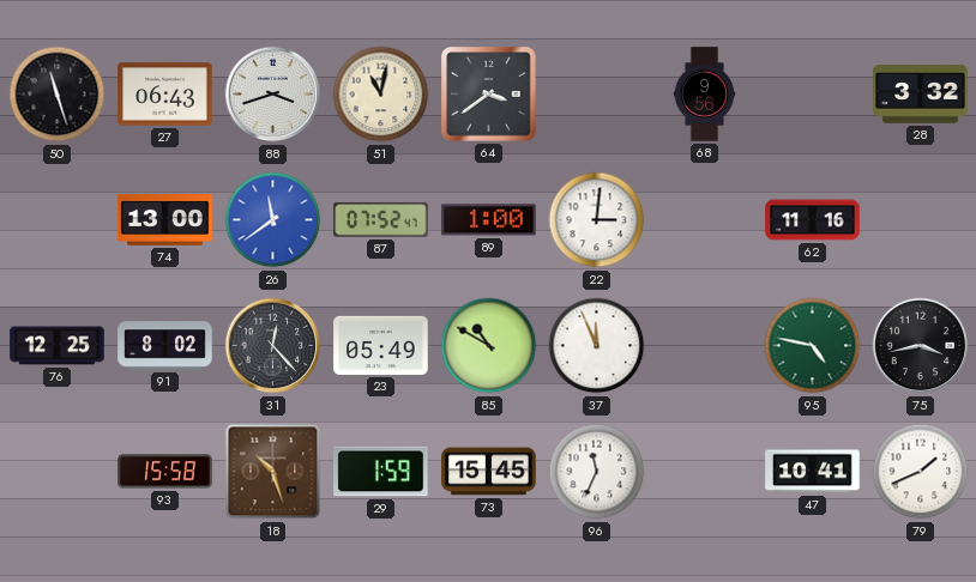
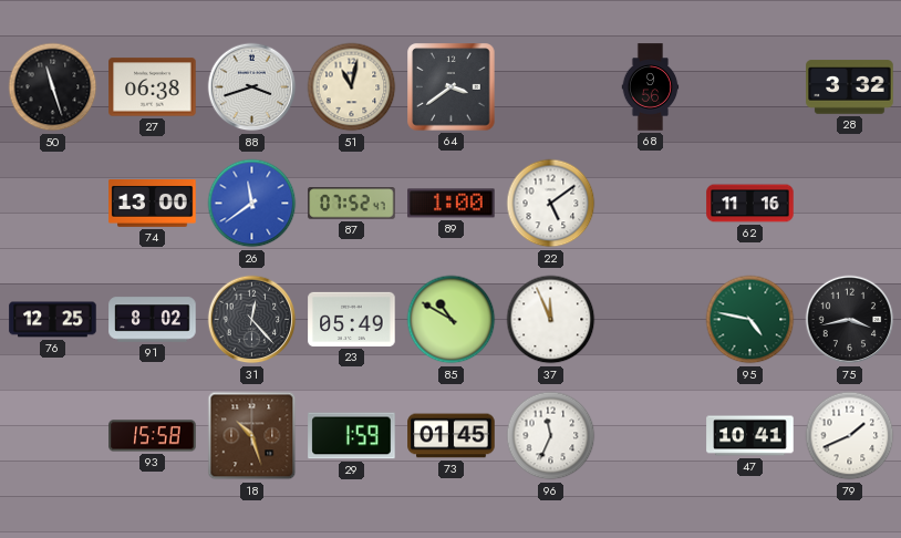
27: 06:43 -> 06:38 (153, 87)
22: 3:01 -> 5:09 (551, 204)
73: 15:45 -> 01:45 (452, 436)
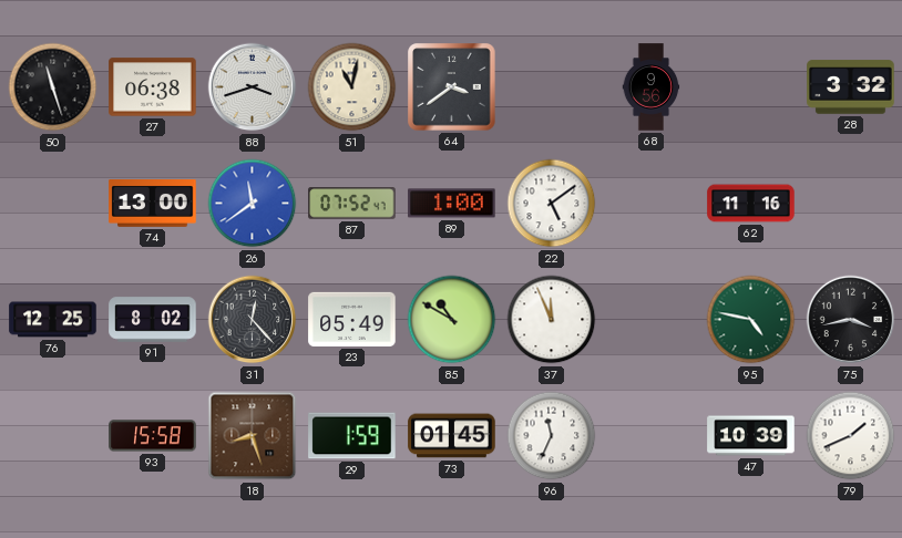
18: 10:27 -> 8:27 (253, 436)
47: 10:41 -> 10:39 (751, 436)
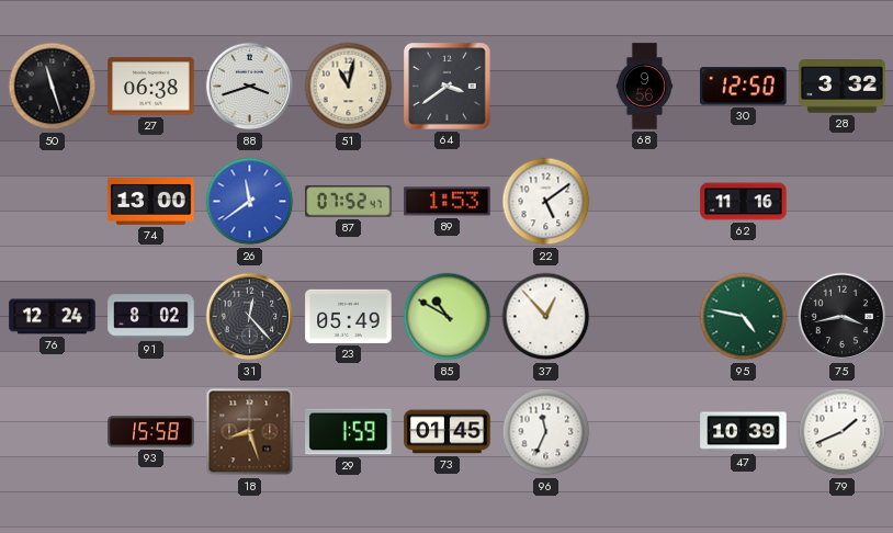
30: none -> 12:50 (744, 87)
89: 1:00 -> 1:53 (448, 202)
76: 12:25 -> 12:24 (53, 317)
37: 11:56 -> 12:53 (546, 317)
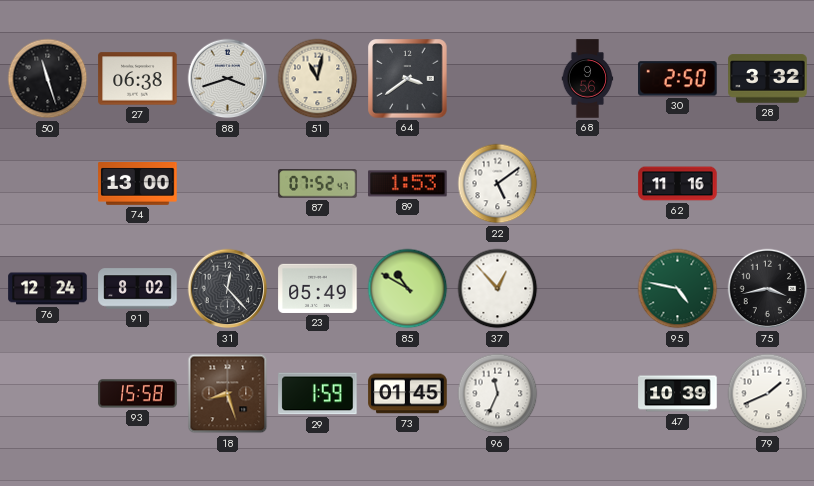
30: 12:50 -> 2:50 (678, 79)
26: 11:39 -> none (250, 202)
